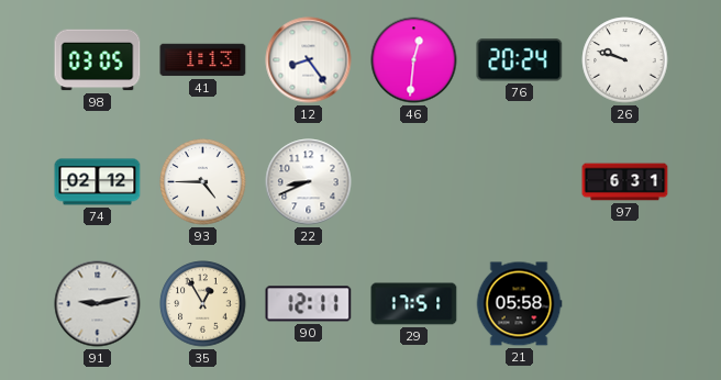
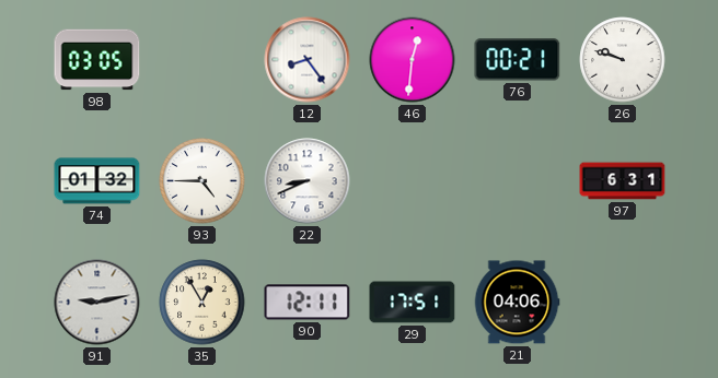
41: 1:13 -> none (203, 60)
76: 20:24 -> 00:21 (518, 60)
74: 02:12 -> 01:32 (97, 181)
21: 05:58 -> 04:06 (517, 303)
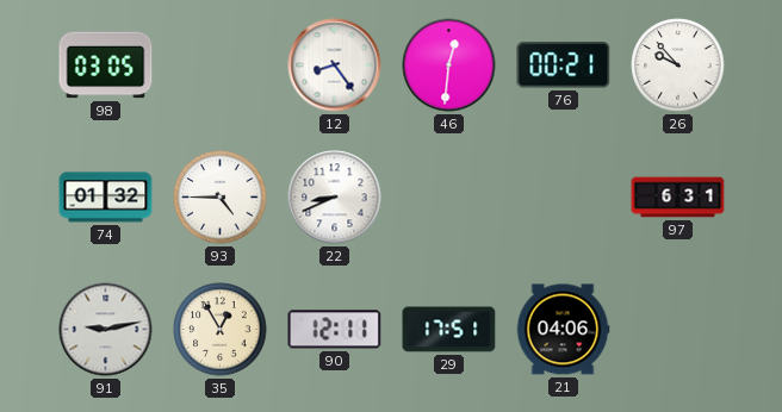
26: 9:48 -> 9:53 (678, 65)
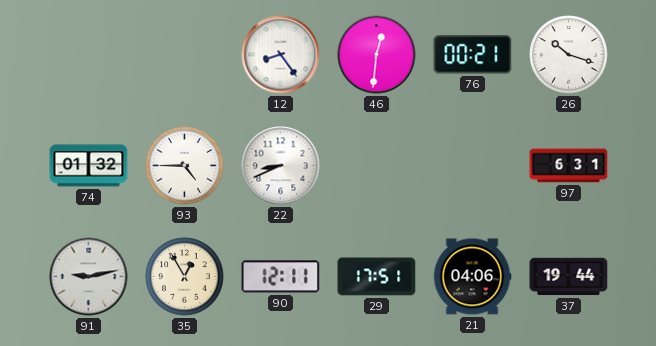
98: 03:05 -> none (106, 65)
26: 9:53 -> 10:18 (569, 55)
37: none -> 19:44 (569, 277)
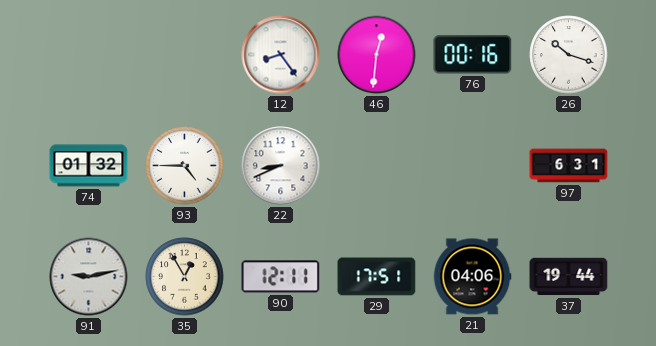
76: 00:21 -> 00:16 (473, 55)
